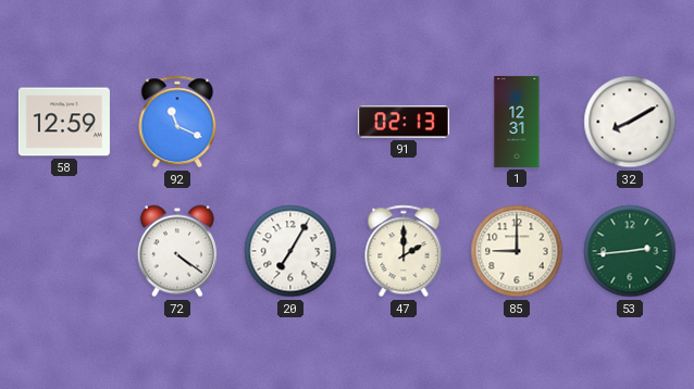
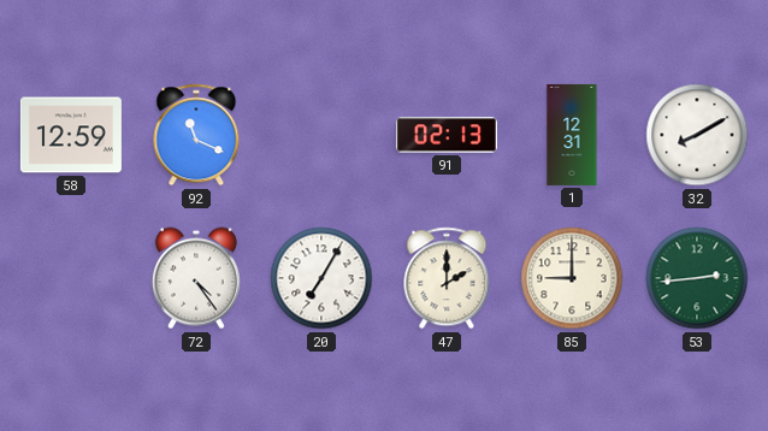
72: 4:21 -> 4:24 (196, 278)
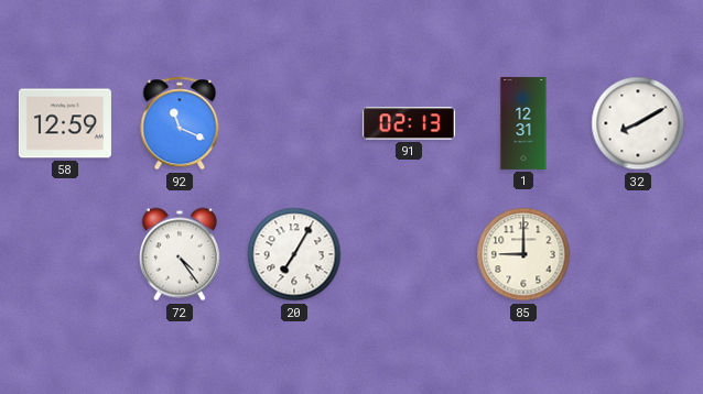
47: 2:00 -> none (447, 278)
53: 2:44 -> none (697, 278)
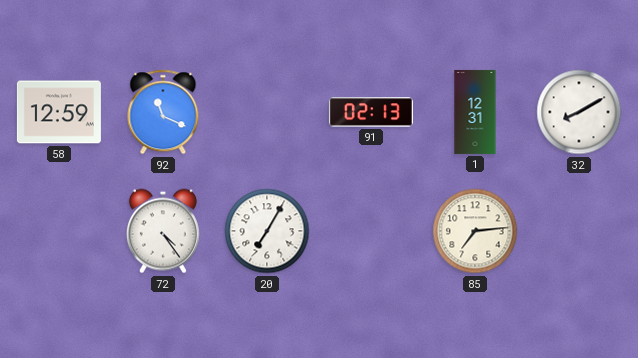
85: 9:00 -> 7:14 (475, 231)
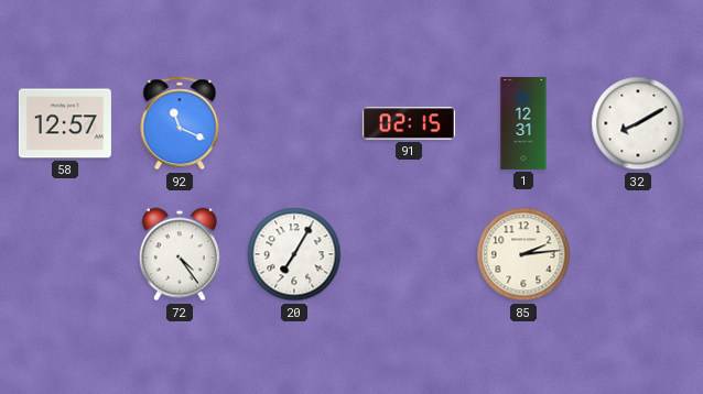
58: 12:59 -> 12:57 (65, 123)
91: 02:13 -> 02:15 (409, 123)
85: 7:14 -> 2:14 (523, 254)
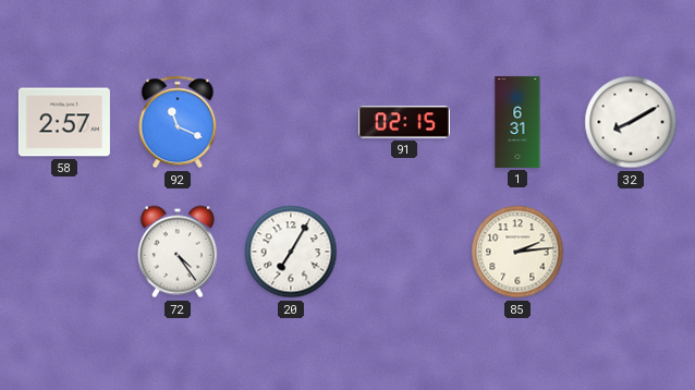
58: 12:57 -> 2:57 (64, 122)
1: 12:31 -> 6:31 (517, 122)
